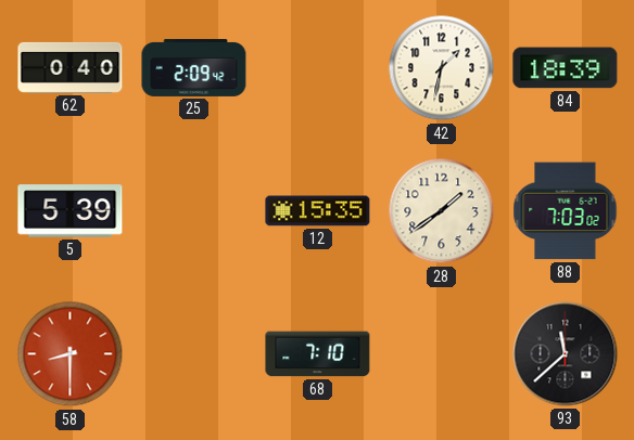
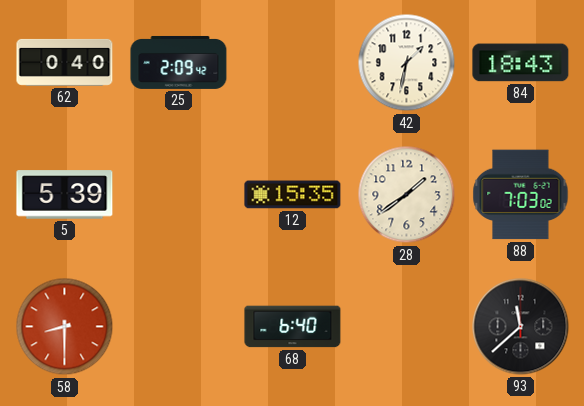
84: 18:39 -> 18:43 (521, 63)
68: 7:10 -> 6:40 (293, 327)
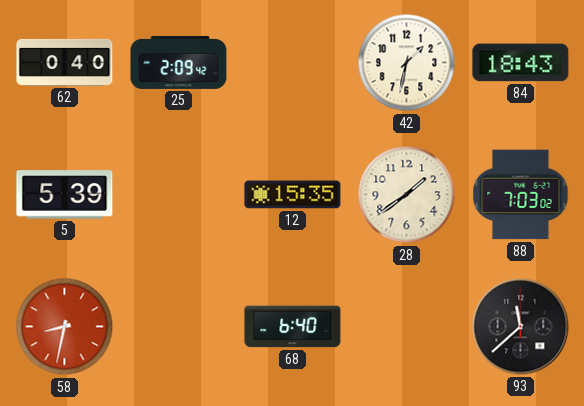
58: 8:30 -> 8:32 (65, 327)
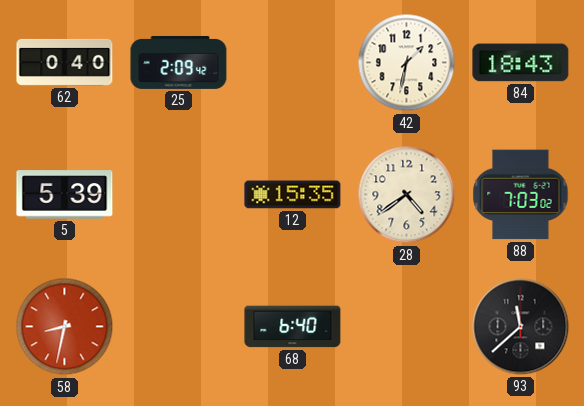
28: 1:39 -> 4:39 (407, 195)
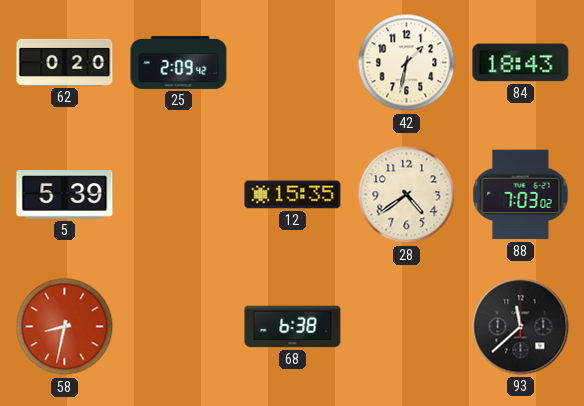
62: 0:40 -> 0:20 (65, 62)
68: 6:40 -> 6:38 (293, 327)
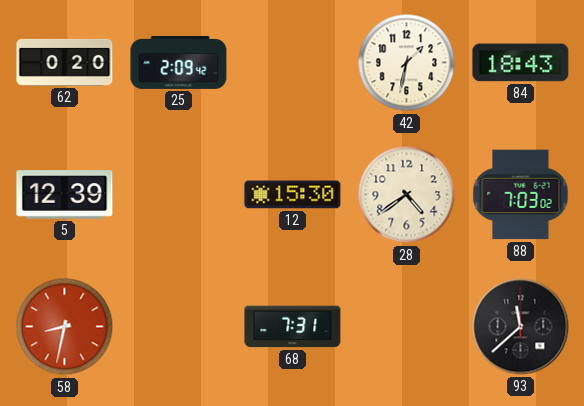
5: 5:39 -> 12:39 (65, 195)
12: 15:35 -> 15:30 (293, 195)
68: 6:38 -> 7:31 (293, 327)
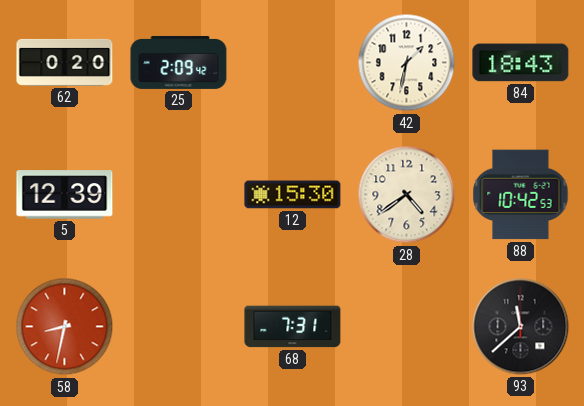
88: 7:03 -> 10:42 (521, 195)
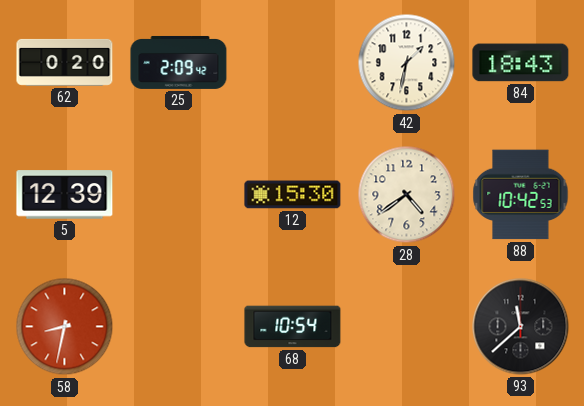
68: 7:31 -> 10:54 (293, 327)
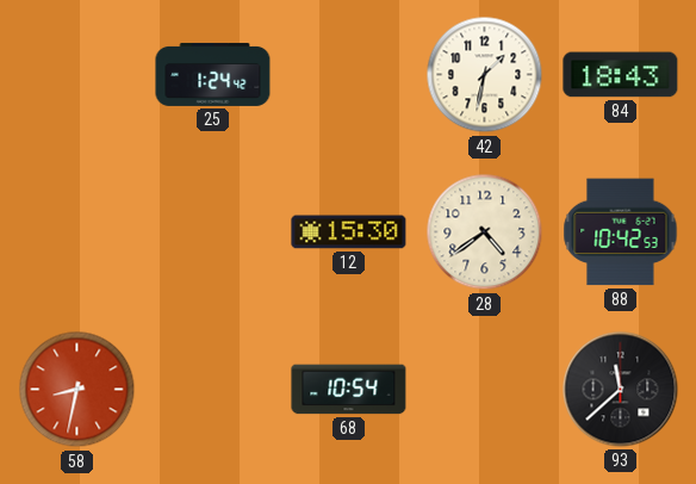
62: 0:20 -> none (65, 62)
25: 2:09 -> 1:24 (213, 74)
5: 12:39 -> none (65, 195)
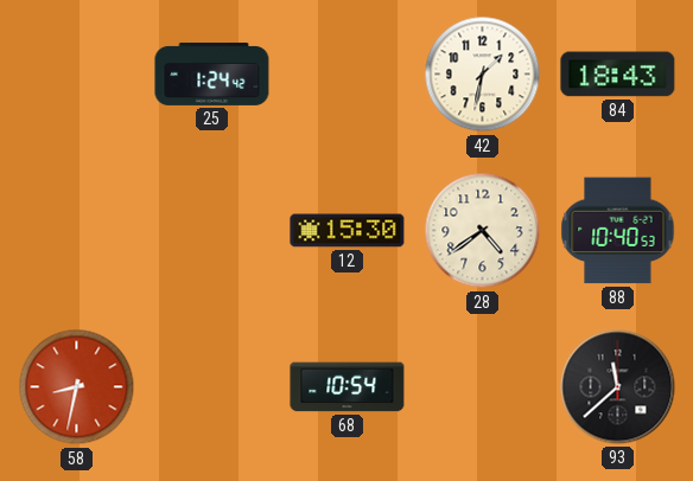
88: 10:42 -> 10:40 (618, 231)
